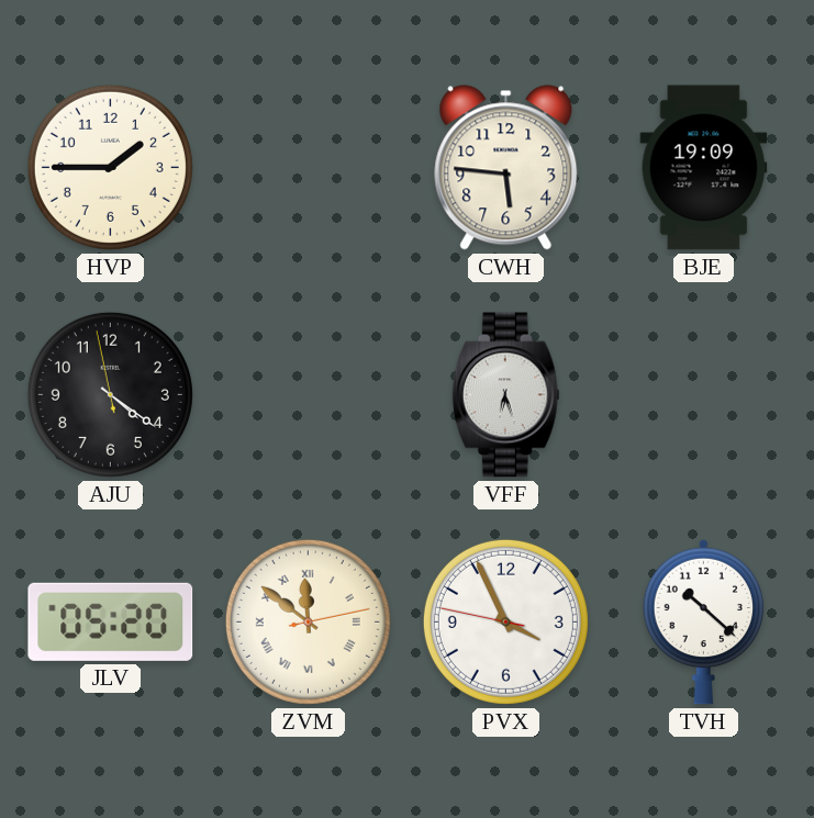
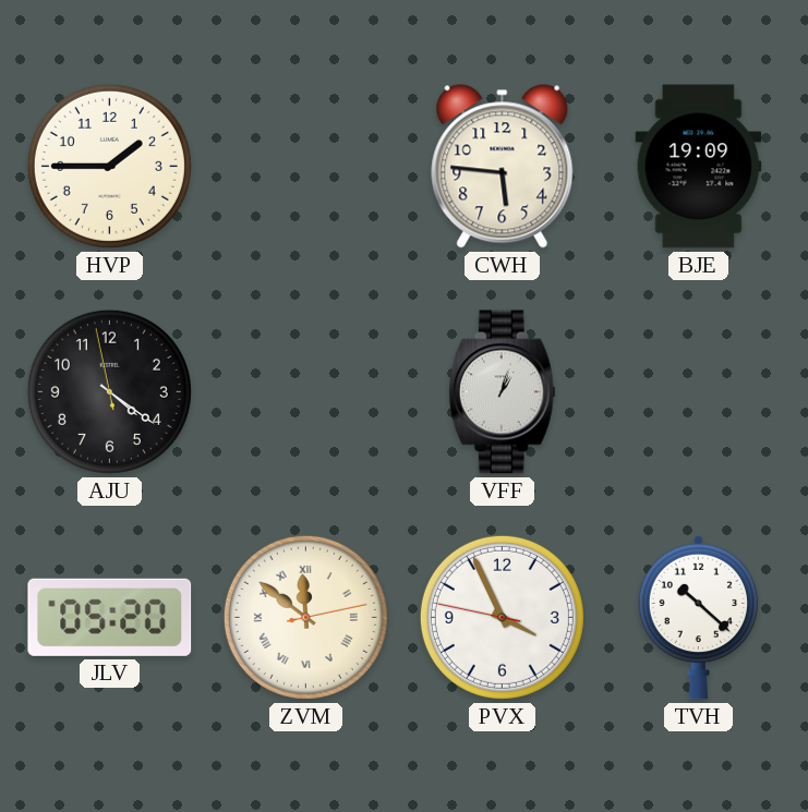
VFF: 6:27 -> 1:03 (502, 392)
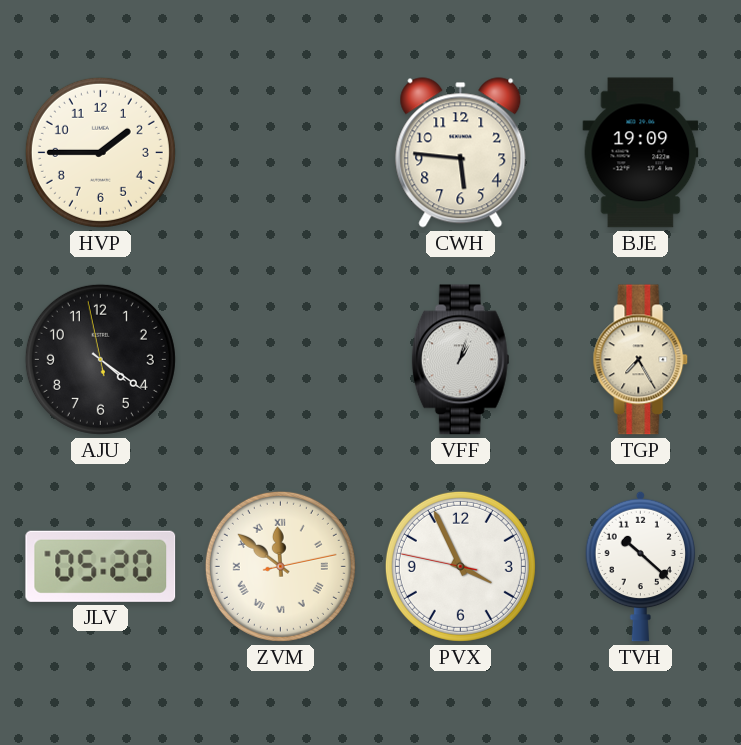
TGP: none -> 7:25 (641, 360)
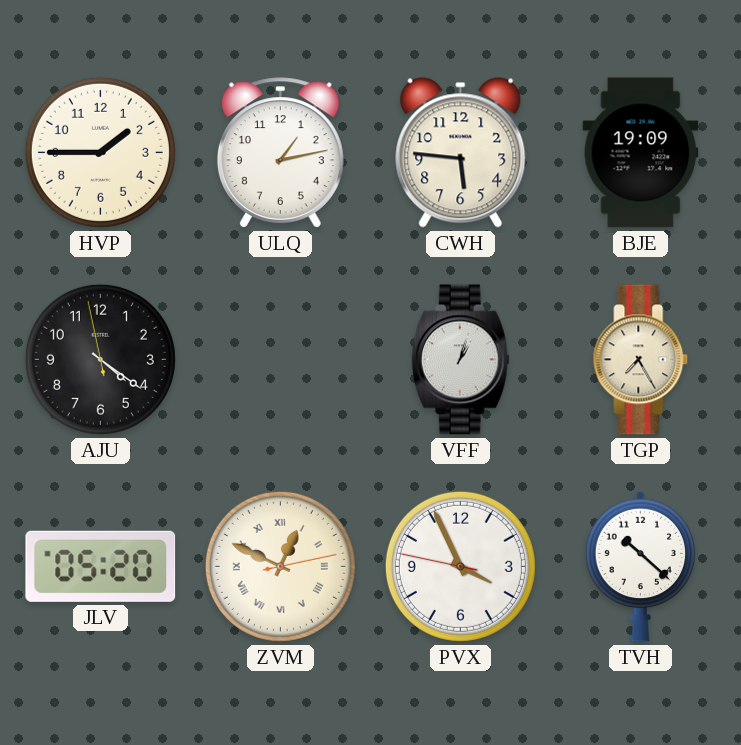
ULQ: none -> 1:13 (280, 153)
ZVM: 11:51 -> 12:49 (280, 566)
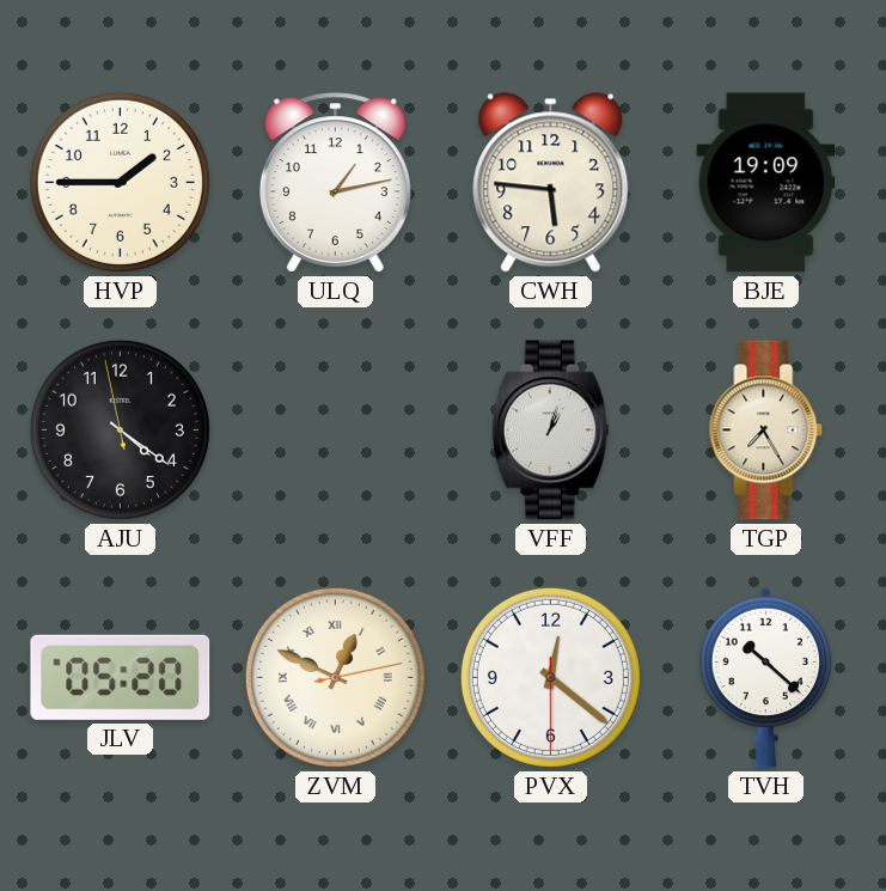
PVX: 3:55 -> 12:21 (550, 677)
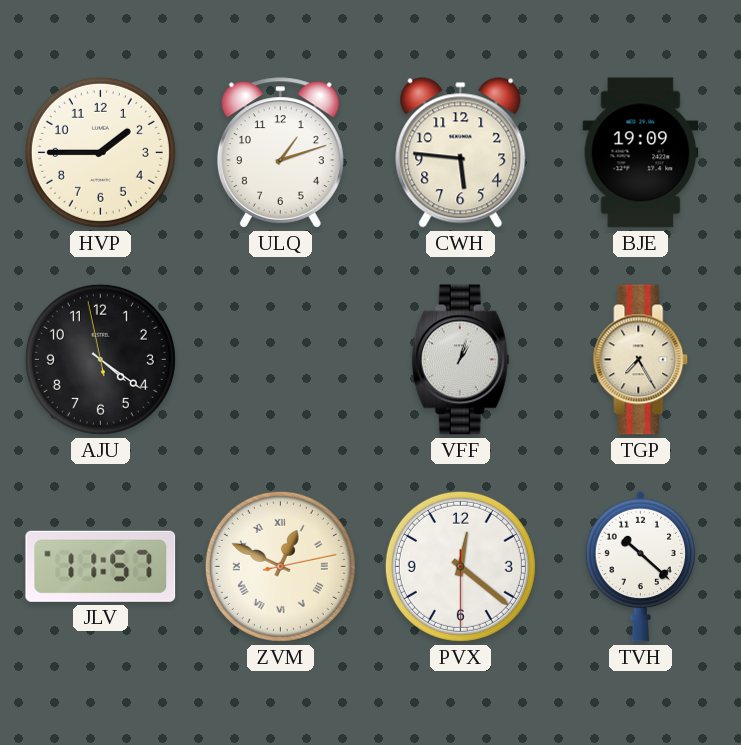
ULQ: 1:13 -> 1:12 (280, 153)
JLV: 05:20 -> 11:57 (101, 566)
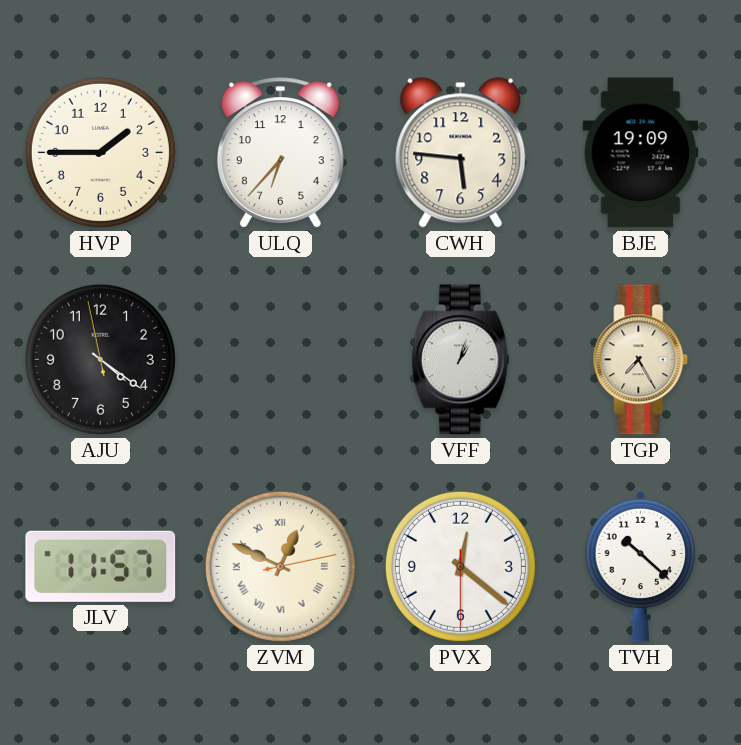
ULQ: 1:12 -> 6:37 (280, 153)
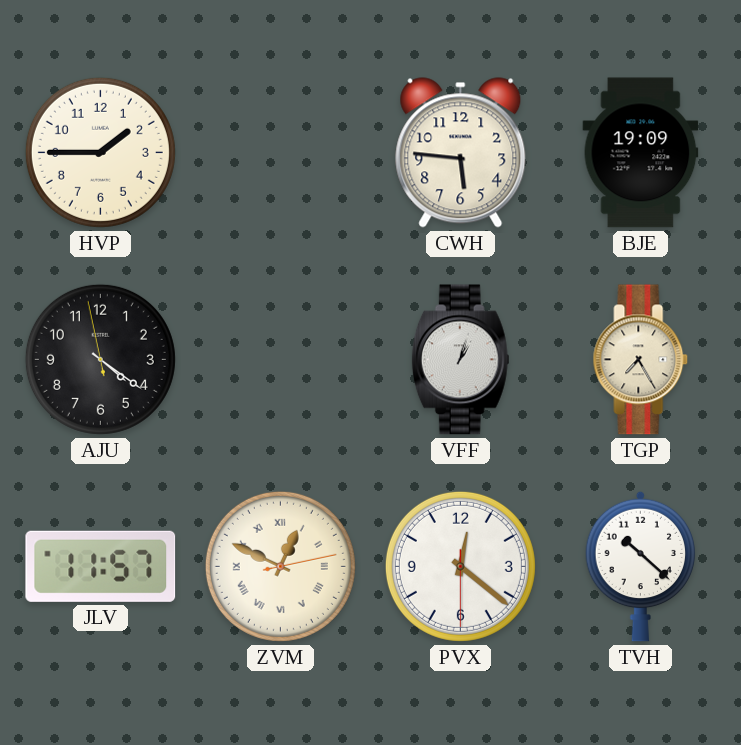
ULQ: 6:37 -> none (280, 153)
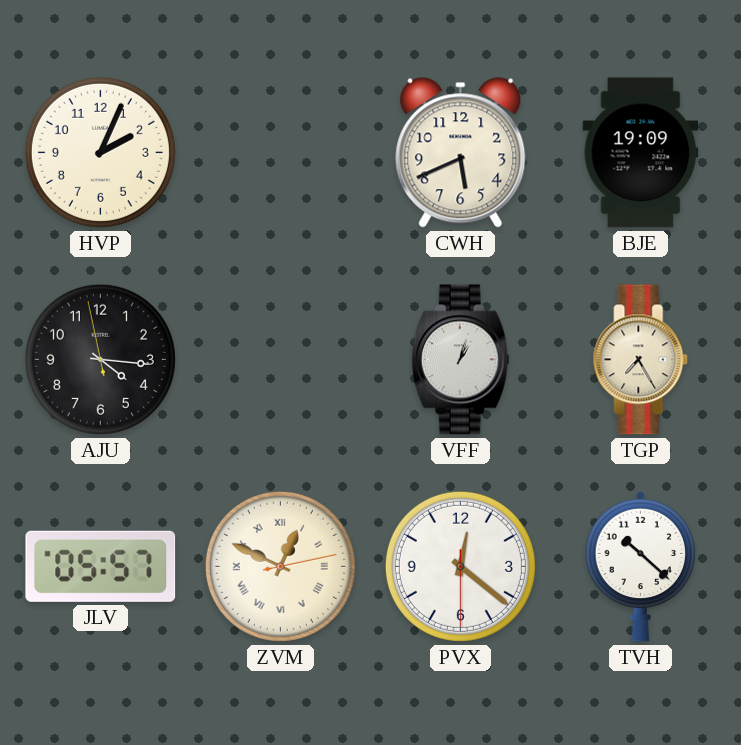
HVP: 1:45 -> 2:04 (100, 152)
CWH: 5:46 -> 5:41 (461, 153)
AJU: 4:20 -> 4:15 (100, 359)
JLV: 11:57 -> 05:57 (101, 566)
